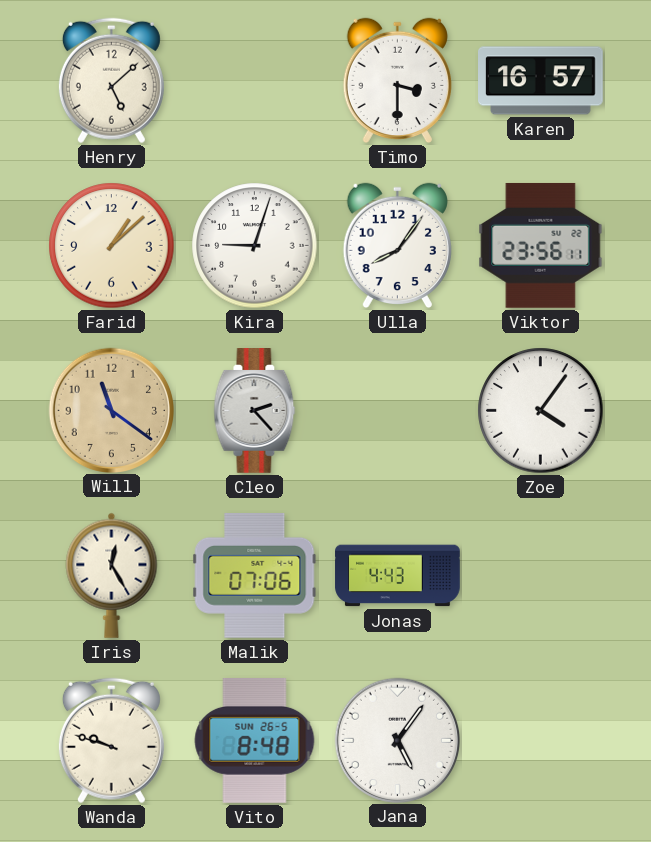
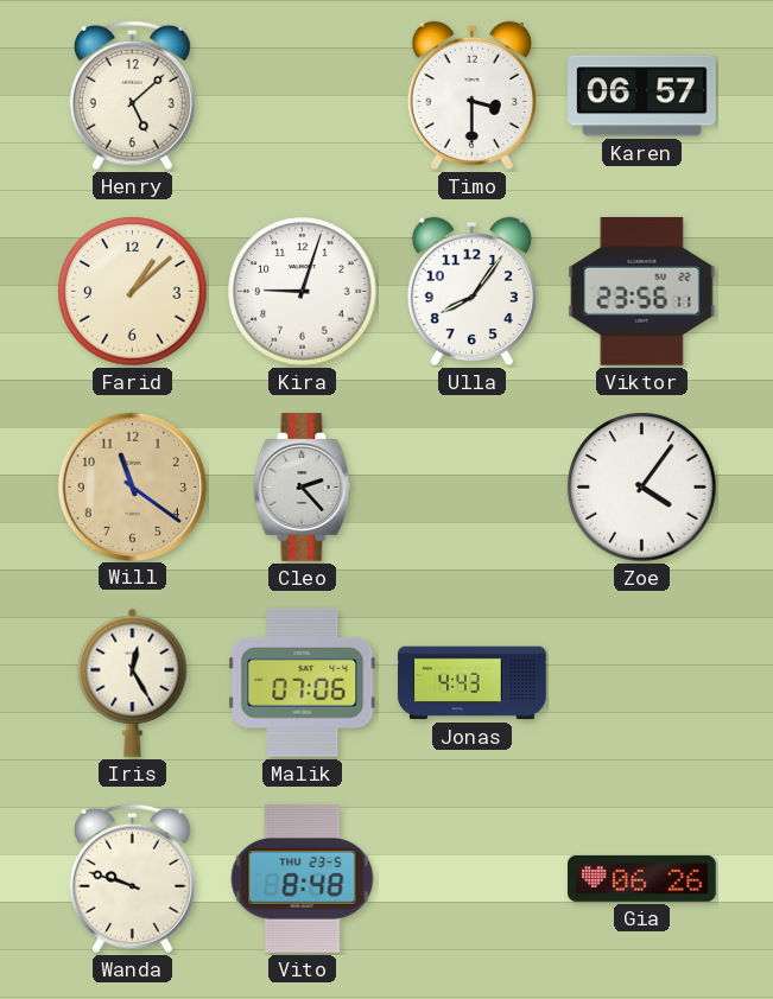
Karen: 16:57 -> 06:57 (642, 96)
Vito date: SUN 26-5 -> THU 23-5 (303, 878)
Jana: 5:06 -> none (397, 740)
Gia: none -> 06:26 (642, 878)
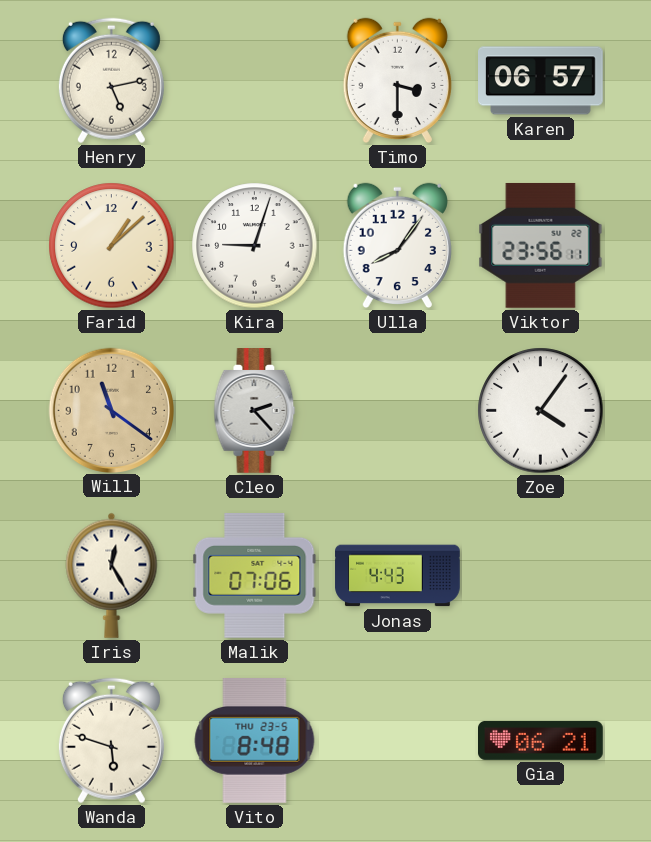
Henry: 5:08 -> 5:13 (111, 81)
Wanda: 9:48 -> 5:48 (111, 741)
Gia: 06:26 -> 06:21 (541, 740)
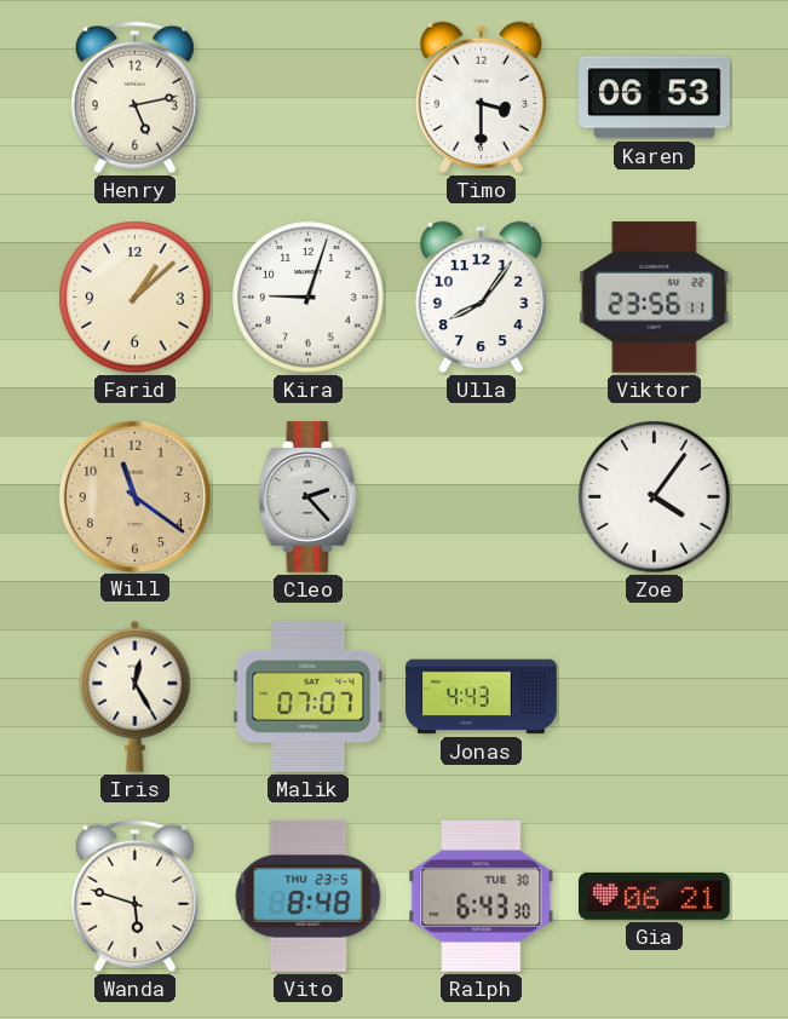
Karen: 06:57 -> 06:53 (655, 98)
Malik: 07:06 -> 07:07 (309, 696)
Ralph: none -> 6:43 (482, 896)
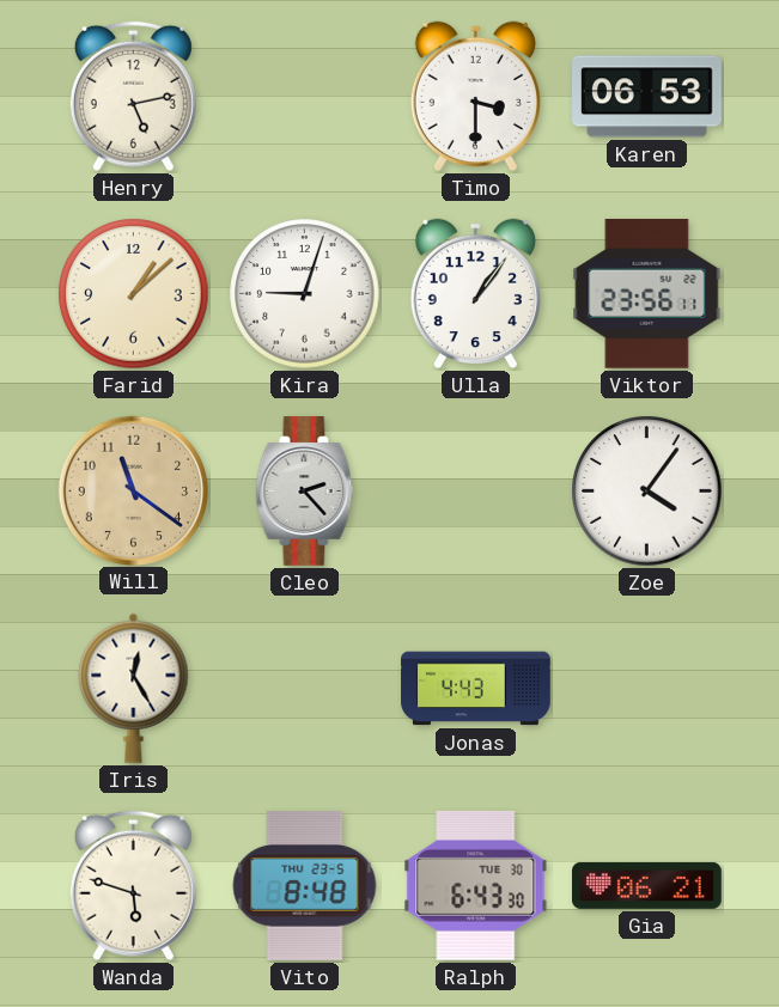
Ulla: 8:06 -> 1:06 (475, 294)
Malik: 07:07 -> none (309, 696)
